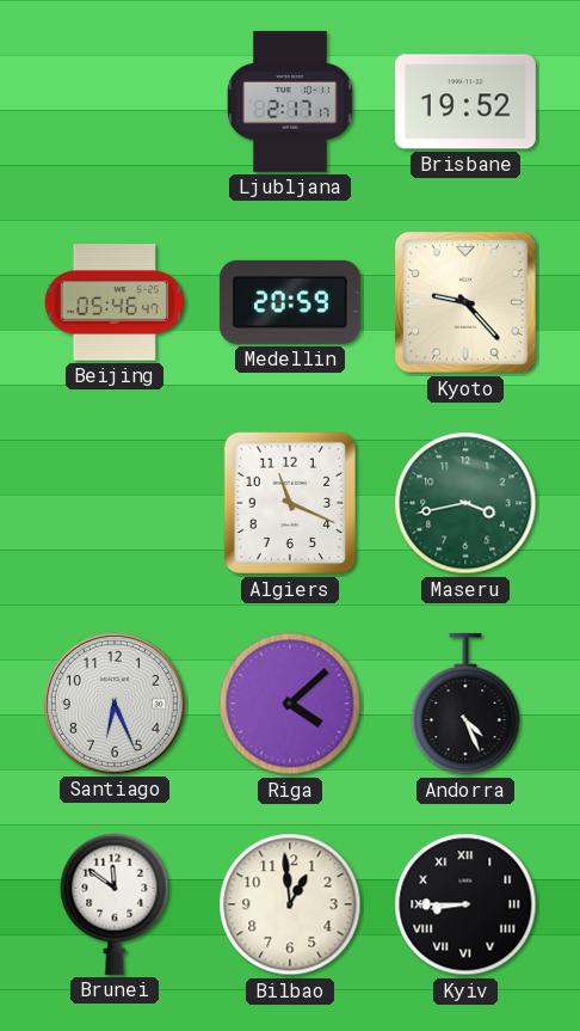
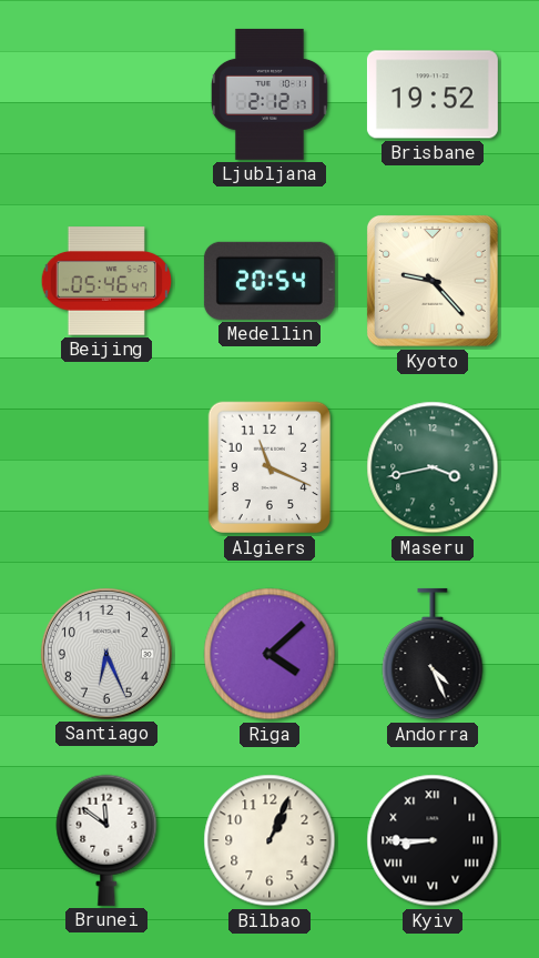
Ljubljana: 2:17 -> 2:12 (269, 94)
Medellin: 20:59 -> 20:54 (269, 281)
Bilbao: 12:59 -> 1:04 (269, 840)
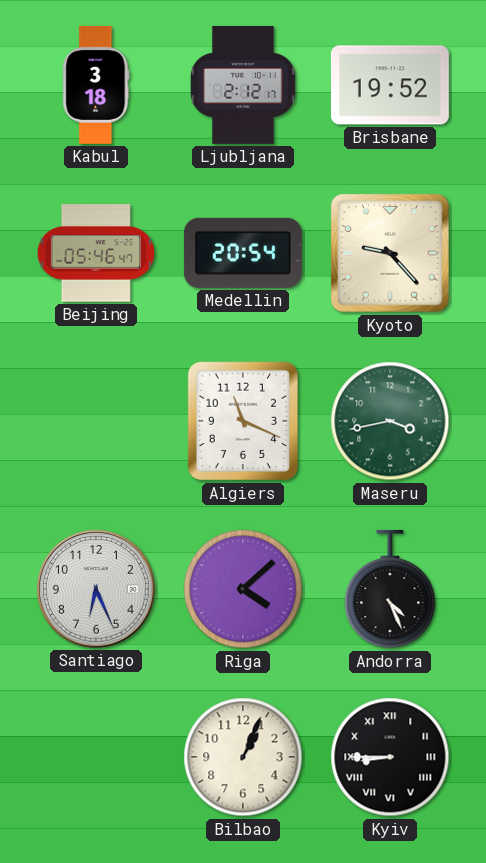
Kabul: none -> 3:18 (96, 85)
Brunei: 11:51 -> none (106, 840)
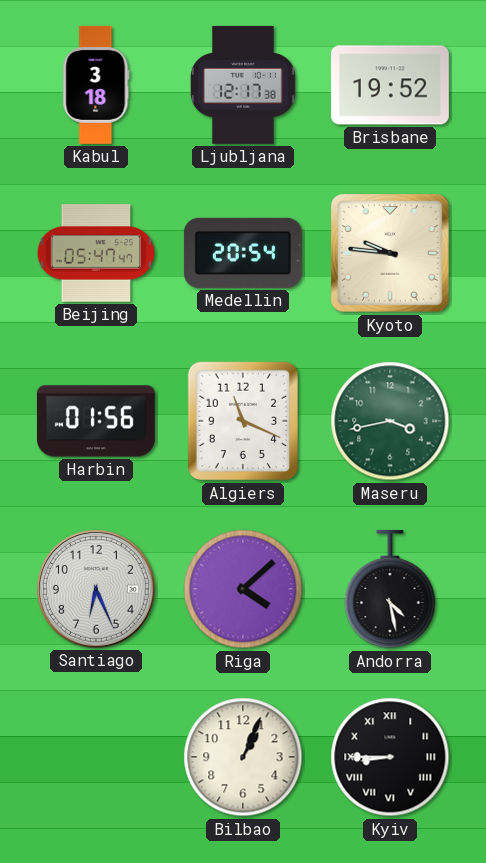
Ljubljana: 2:12 -> 12:17 (243, 85)
Beijing: 05:46 -> 05:47 (95, 253)
Kyoto: 9:23 -> 9:46 (390, 253)
Harbin: none -> 01:56 (96, 421)
Andorra: 4:26 -> 4:28 (390, 589)
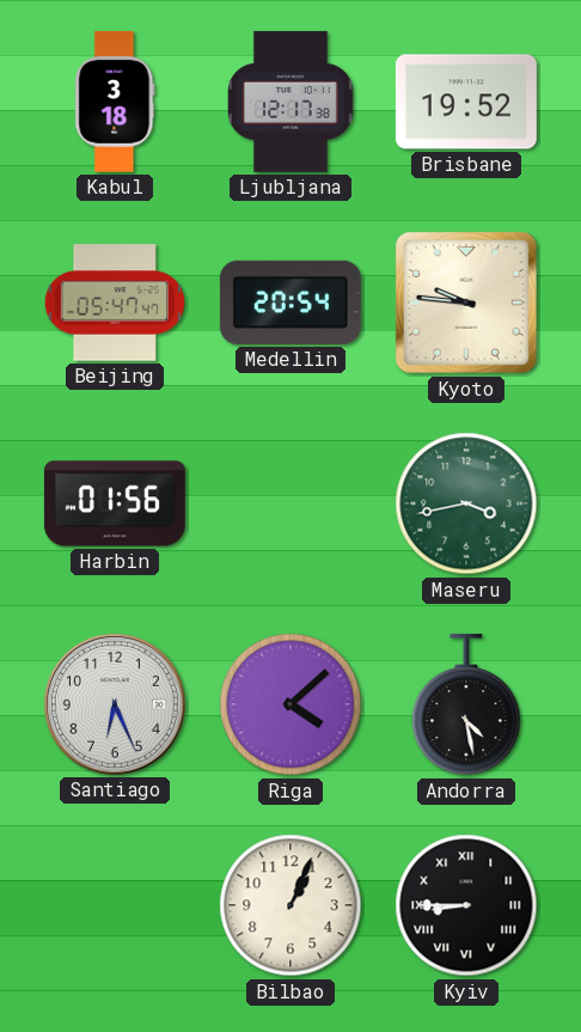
Algiers: 11:19 -> none (242, 421)
